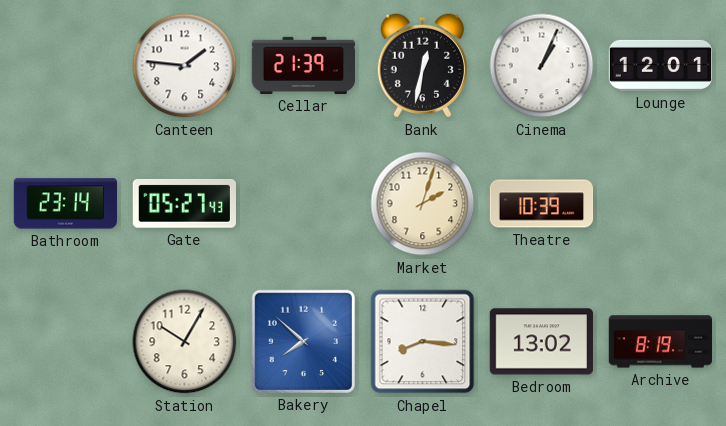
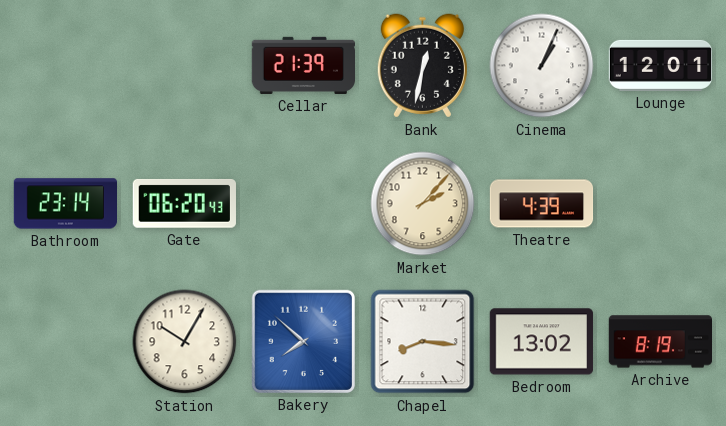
Canteen: 1:46 -> none (185, 66)
Gate: 05:27 -> 06:20 (184, 204)
Market: 2:03 -> 2:07 (423, 204)
Theatre: 10:39 -> 4:39 (542, 204)
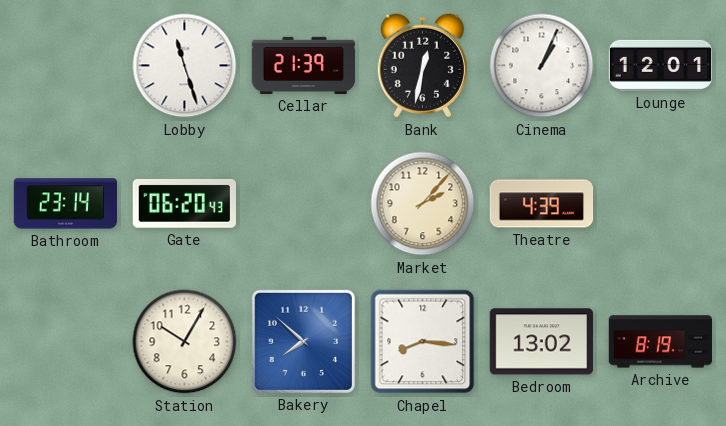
Lobby: none -> 11:27 (185, 66)
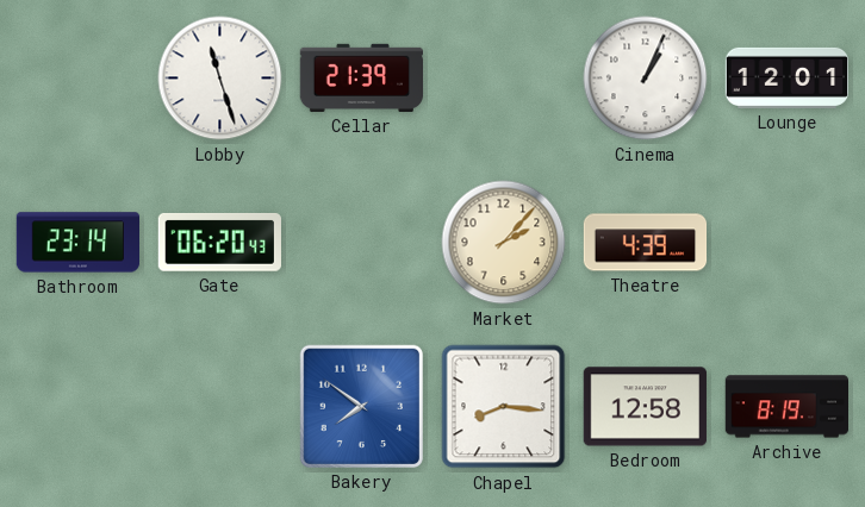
Bank: 12:32 -> none (422, 66)
Station: 10:05 -> none (185, 342)
Bakery: 7:52 -> 7:51 (361, 406)
Bedroom: 13:02 -> 12:58 (645, 407)
